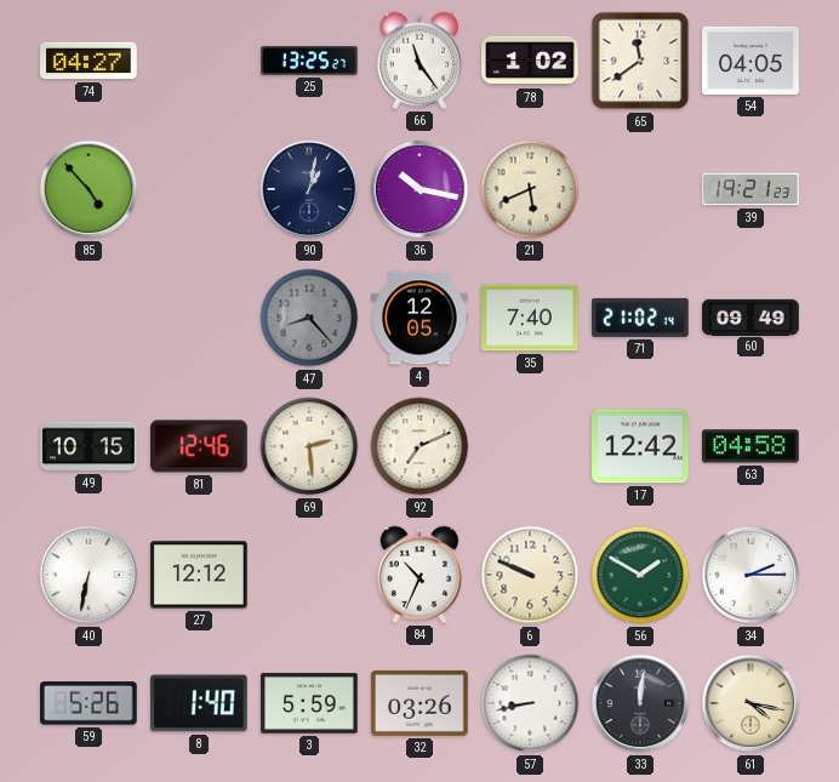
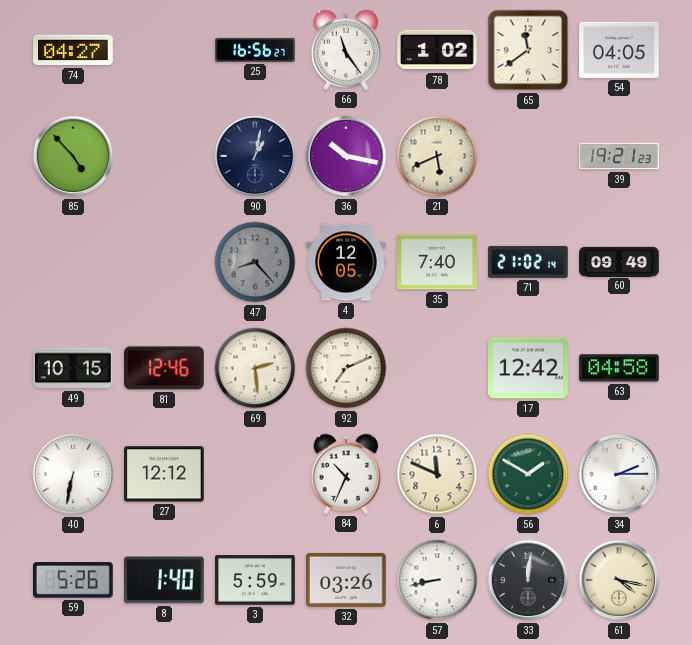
25: 13:25 -> 16:56 (255, 50)
6: 9:49 -> 11:49 (437, 474)
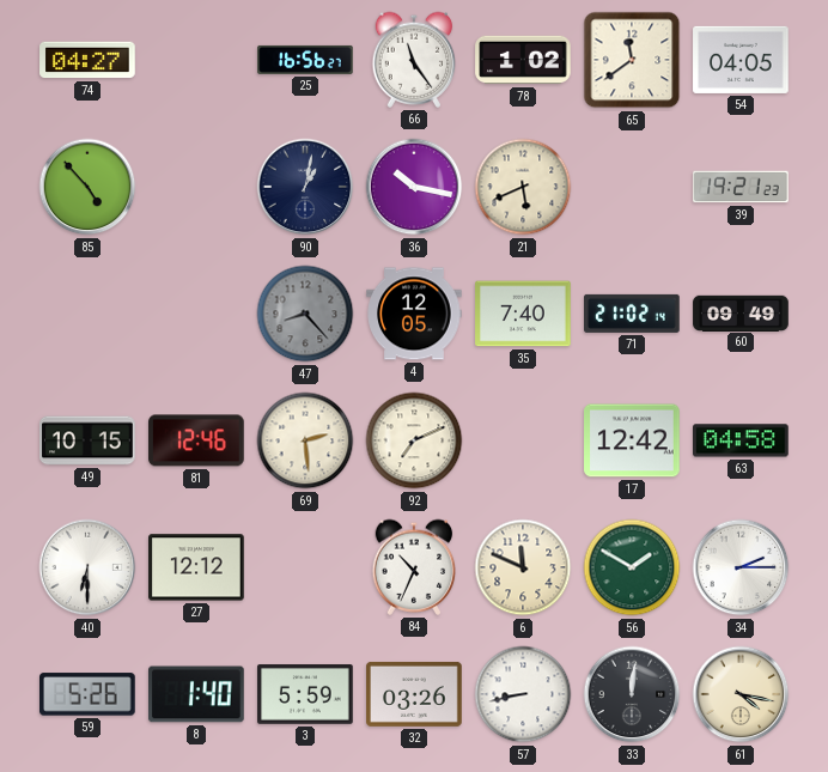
40: 6:32 -> 6:30 (87, 567)
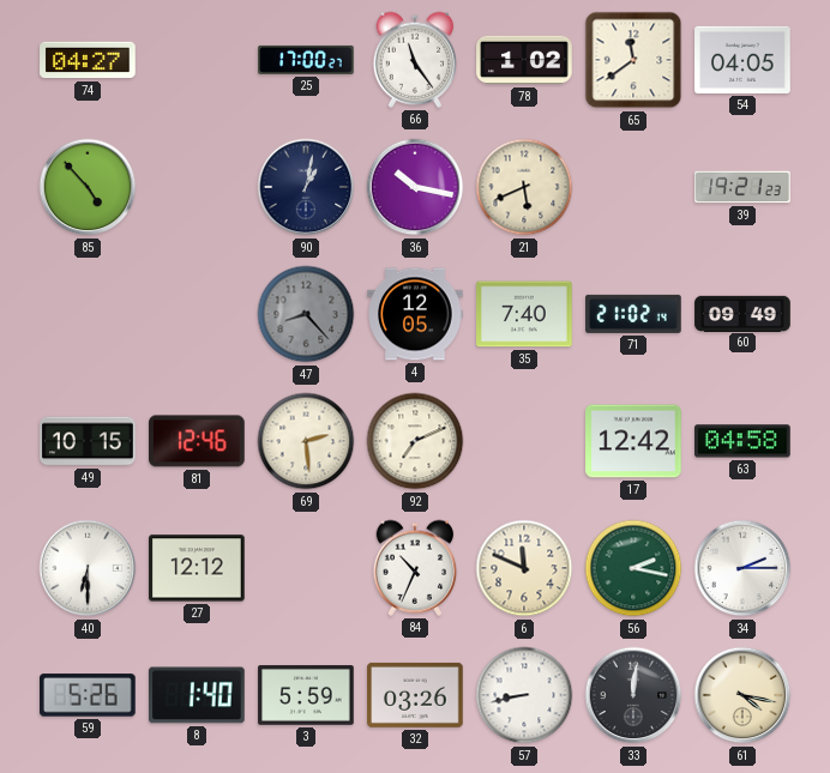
25: 16:56 -> 17:00 (306, 60)
56: 1:50 -> 2:17 (633, 568)
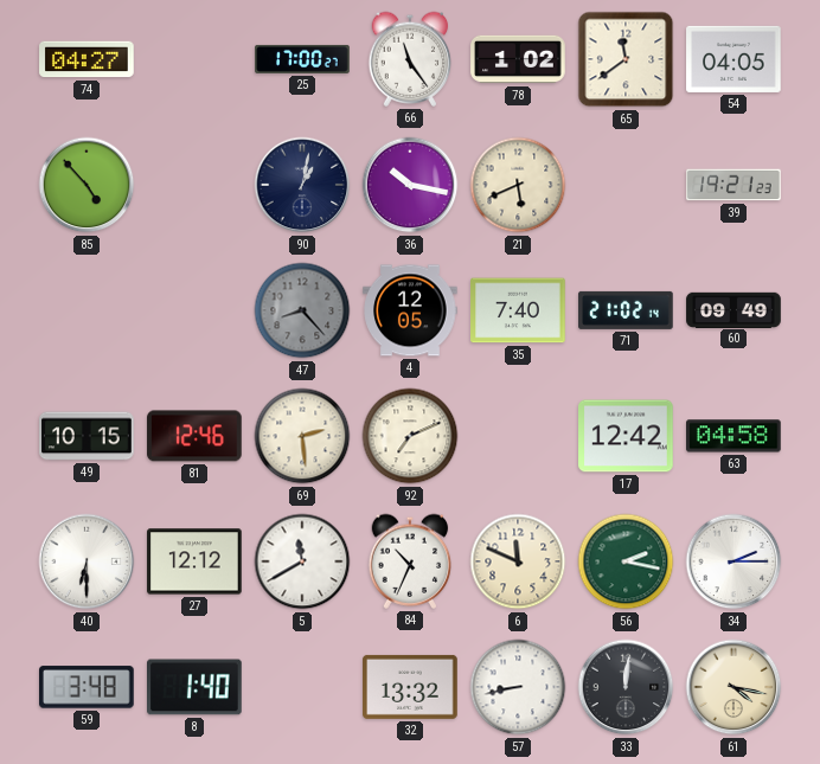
5: none -> 11:40 (302, 561)
59: 5:26 -> 3:48 (88, 687)
3: 5:59 -> none (306, 695)
32: 03:26 -> 13:32 (410, 687)
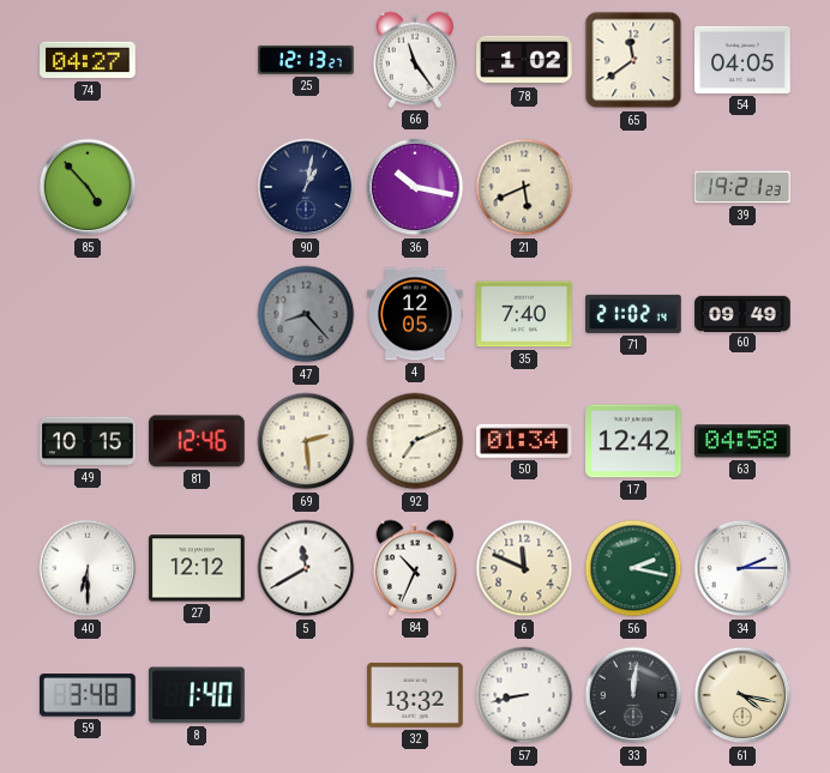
25: 17:00 -> 12:13 (306, 60)
50: none -> 01:34 (524, 441)
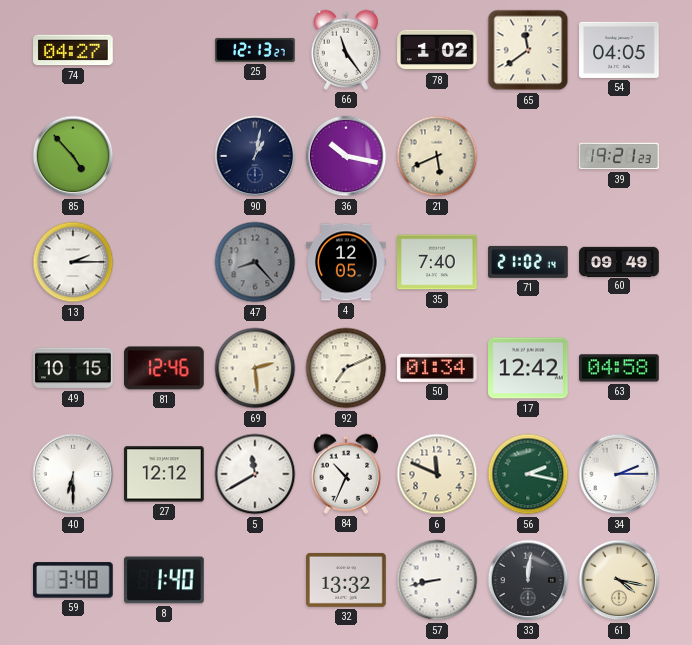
13: none -> 2:15 (73, 262)
